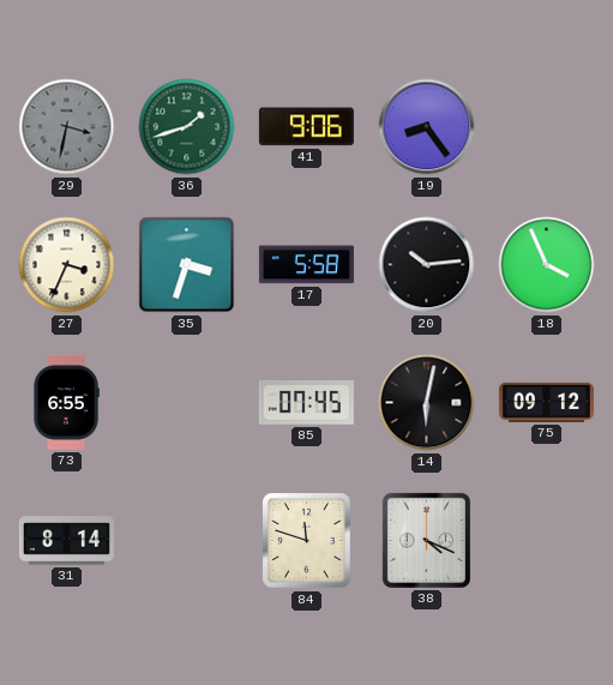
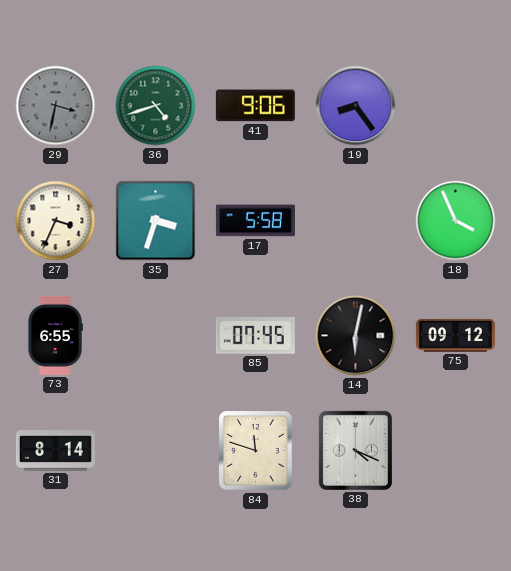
36: 1:42 -> 4:42 (156, 106)
20: 10:14 -> none (427, 265)
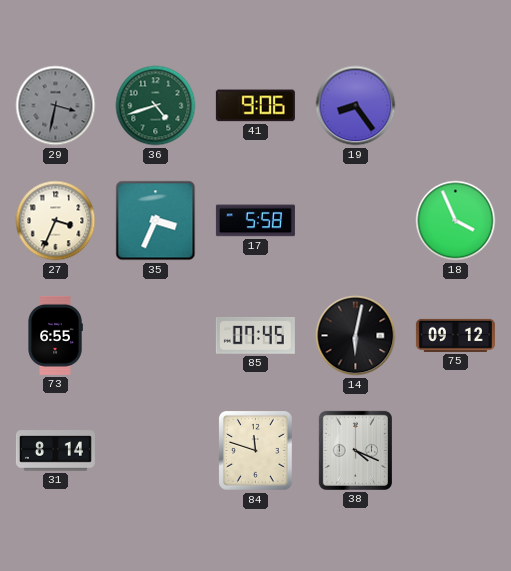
35: 3:33 -> 3:34 (156, 221)
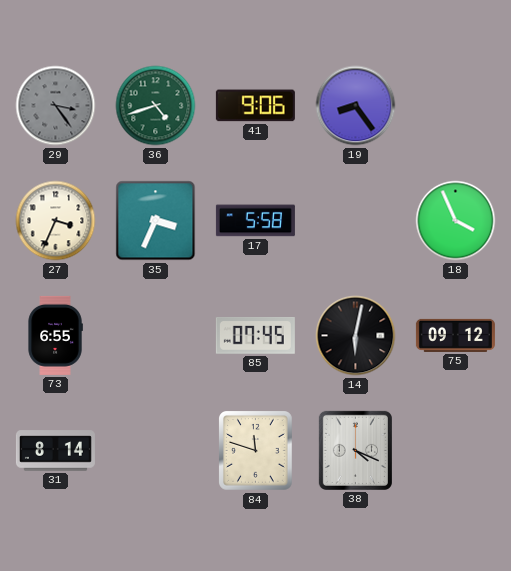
29: 3:32 -> 3:24 (56, 106)
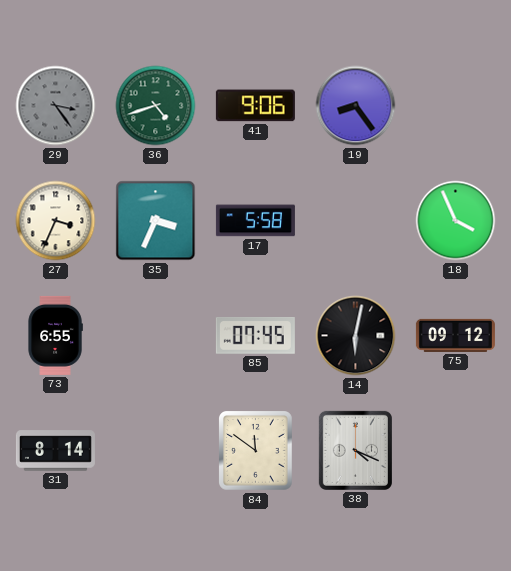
84: 11:48 -> 11:51 (256, 451)
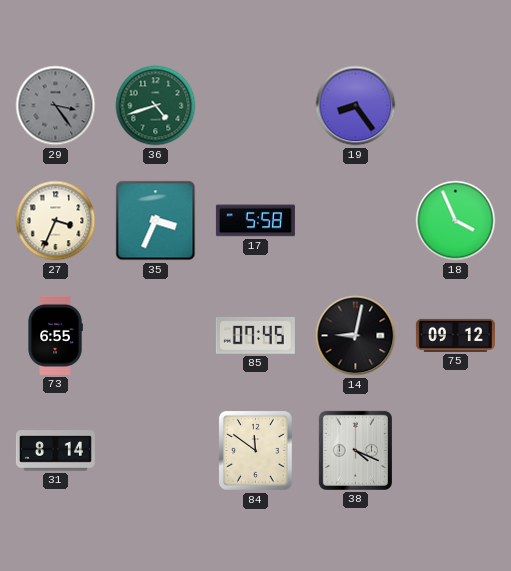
41: 9:06 -> none (255, 106)
14: 6:02 -> 9:02 (356, 336)
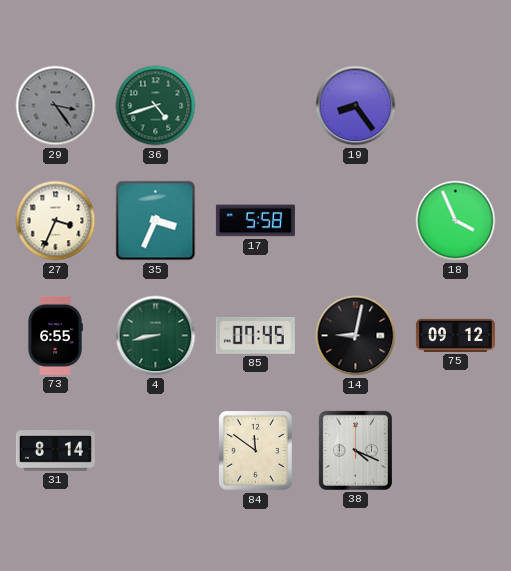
4: none -> 8:43 (156, 336)
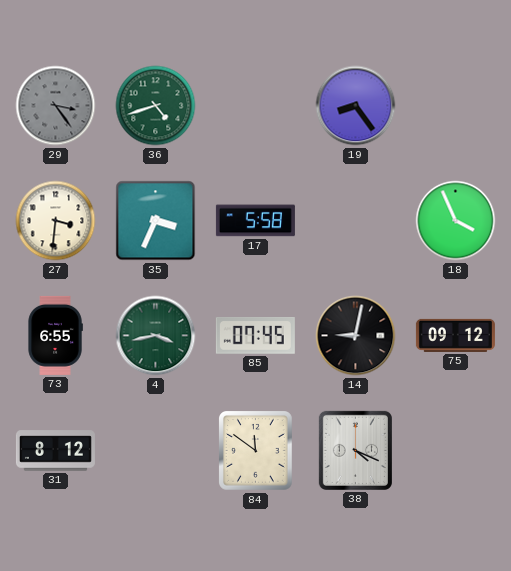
27: 3:34 -> 3:31 (56, 221)
4: 8:43 -> 3:43 (156, 336)
31: 8:14 -> 8:12 (55, 451)
